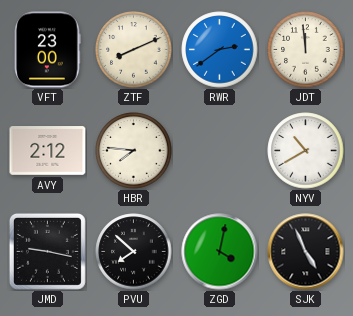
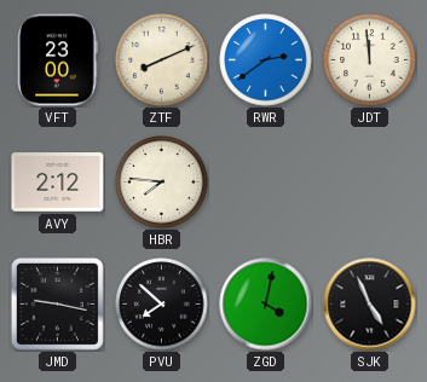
NYV: 10:40 -> none (306, 151)
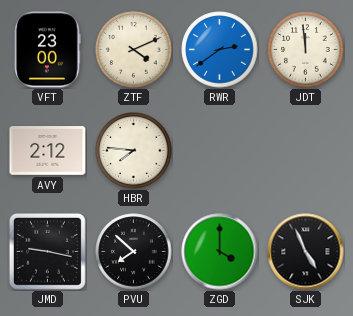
ZTF: 8:11 -> 4:11 (134, 50)
ZGD: 4:02 -> 4:00 (220, 252)
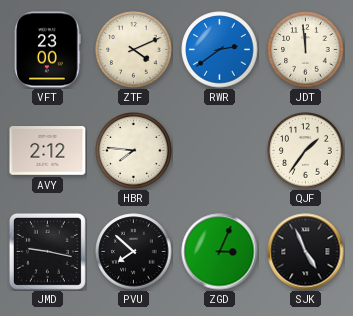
QJF: none -> 1:36 (306, 151)
ZGD: 4:00 -> 3:04 (220, 252)
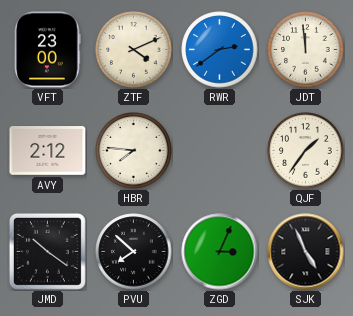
JMD: 9:17 -> 10:21 (47, 251)
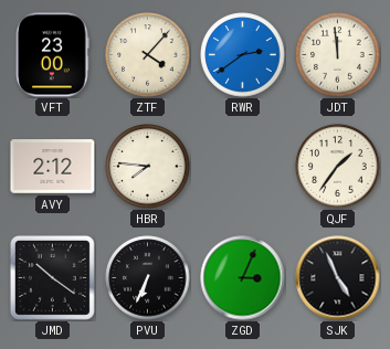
ZTF: 4:11 -> 4:07 (148, 55)
PVU: 7:52 -> 6:34 (148, 278)
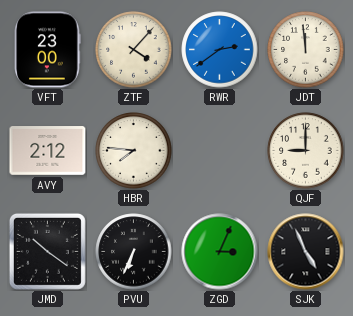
QJF: 1:36 -> 9:00 (306, 151)
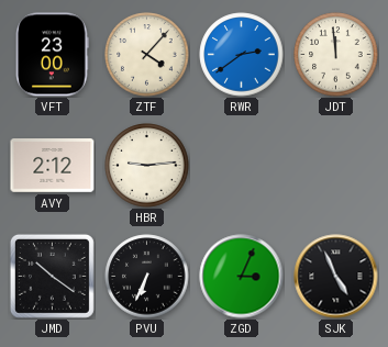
HBR: 7:46 -> 9:14 (147, 166)
QJF: 9:00 -> none (306, 151)
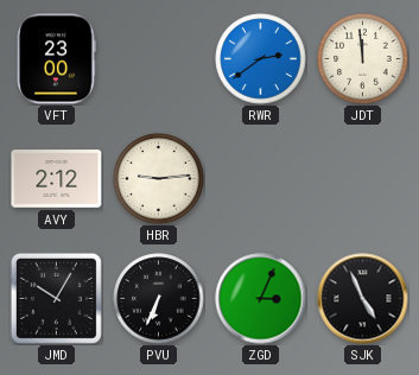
ZTF: 4:07 -> none (147, 55)
JMD: 10:21 -> 10:05 (56, 298)
